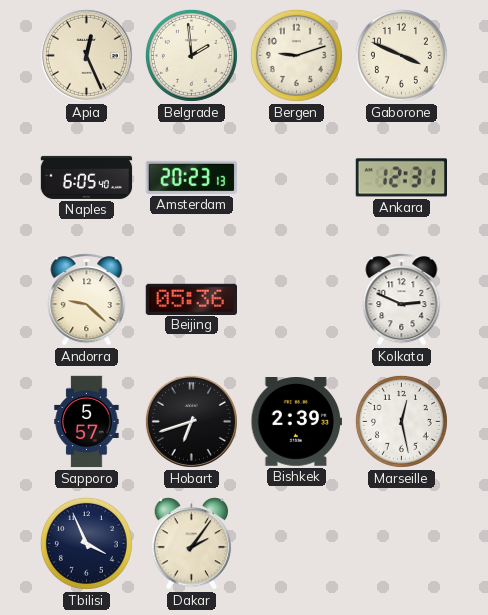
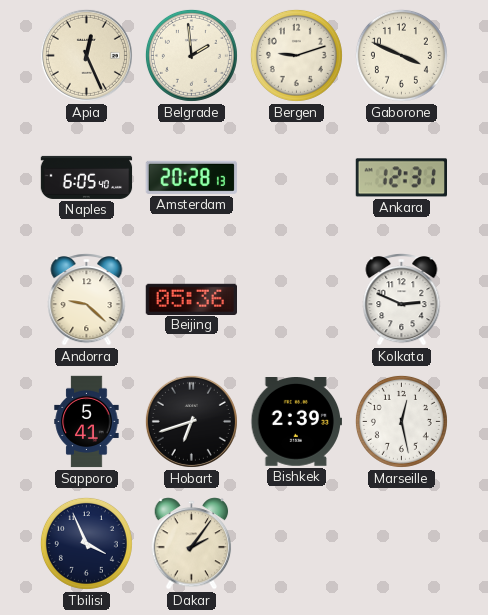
Amsterdam: 20:23 -> 20:28 (191, 177)
Sapporo: 5:57 -> 5:41 (87, 422)
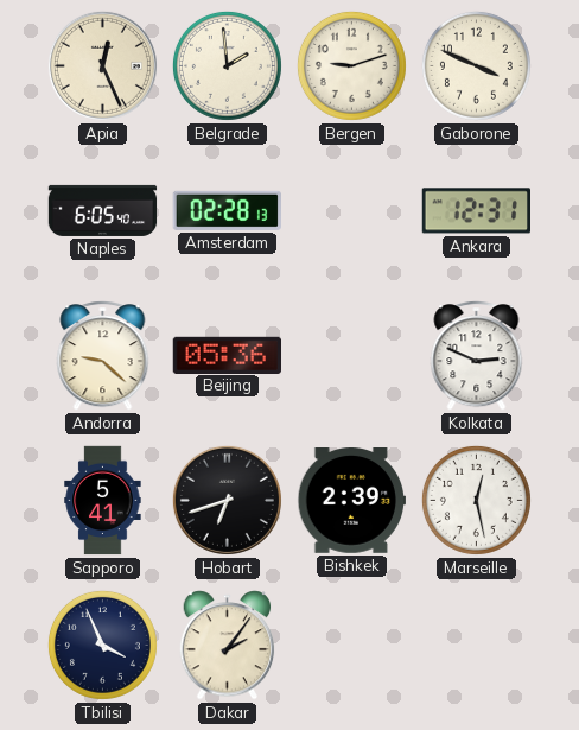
Amsterdam: 20:28 -> 02:28 (227, 210)
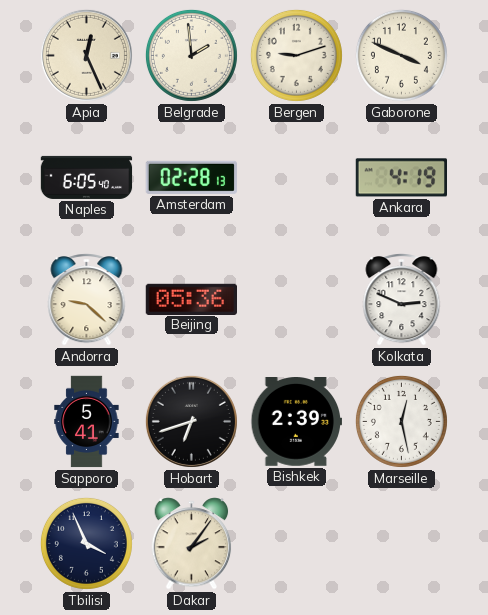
Ankara: 12:31 -> 4:19 (401, 178)
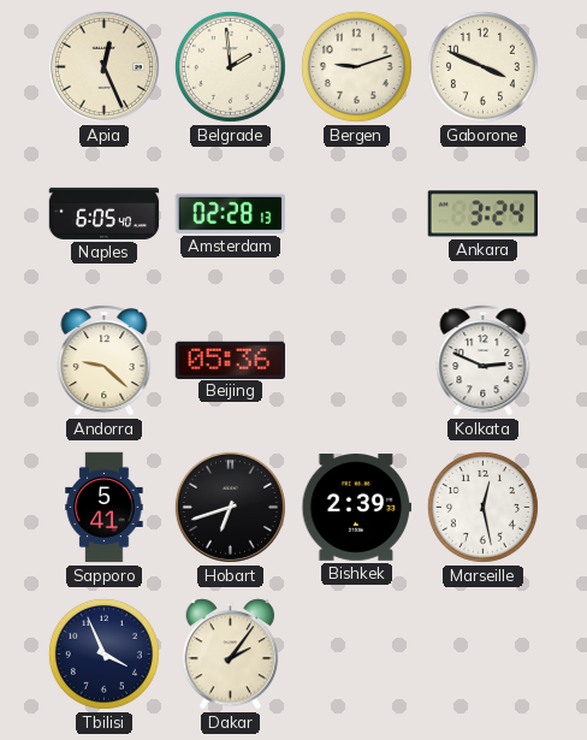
Ankara: 4:19 -> 3:24 (482, 214)
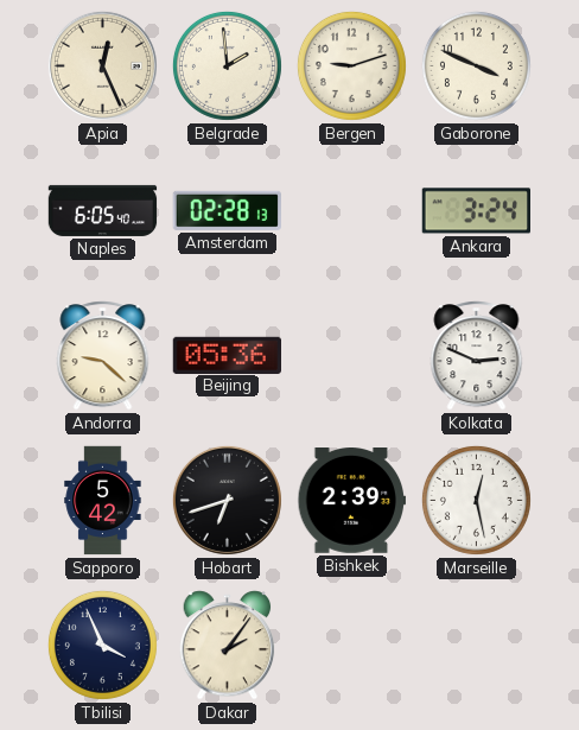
Sapporo: 5:41 -> 5:42 (103, 501)
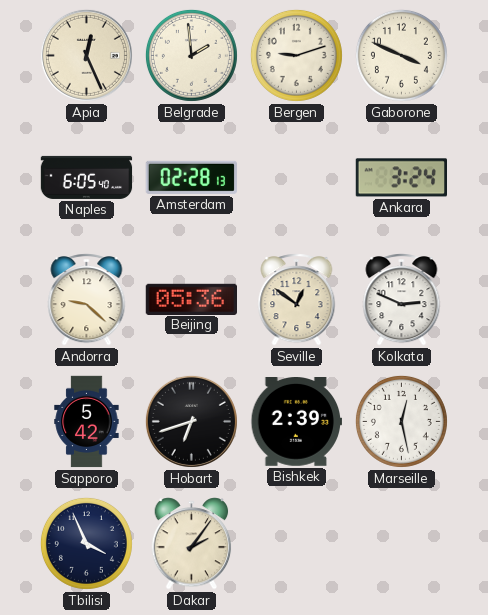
Seville: none -> 12:51 (297, 300)
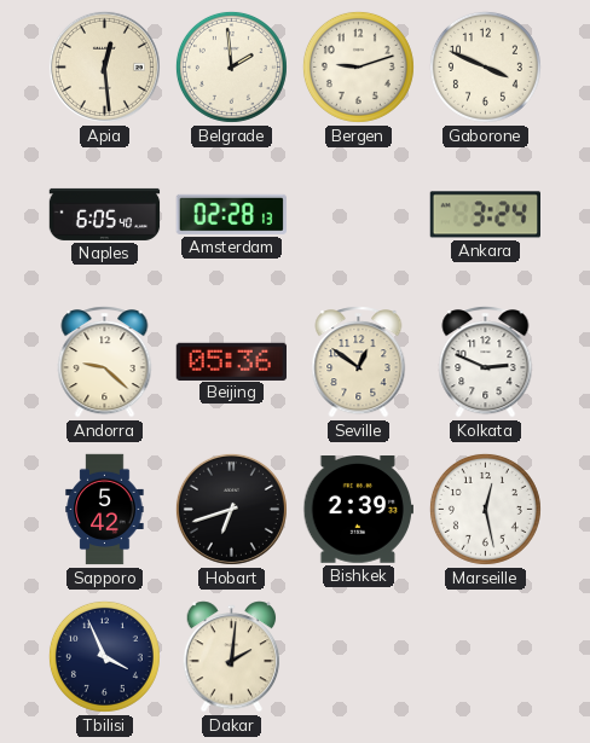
Apia: 12:26 -> 12:29 (104, 66)
Dakar: 2:06 -> 2:01 (232, 657)
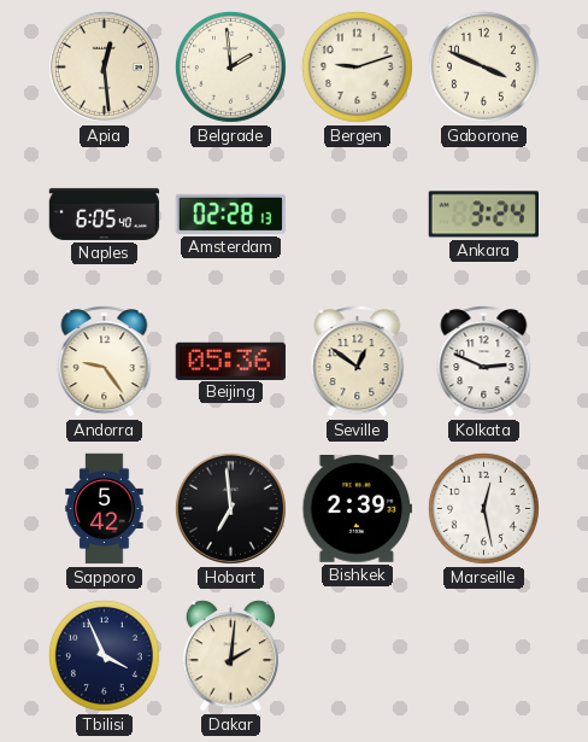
Andorra: 9:22 -> 9:24 (105, 362)
Hobart: 6:42 -> 6:59 (230, 508)
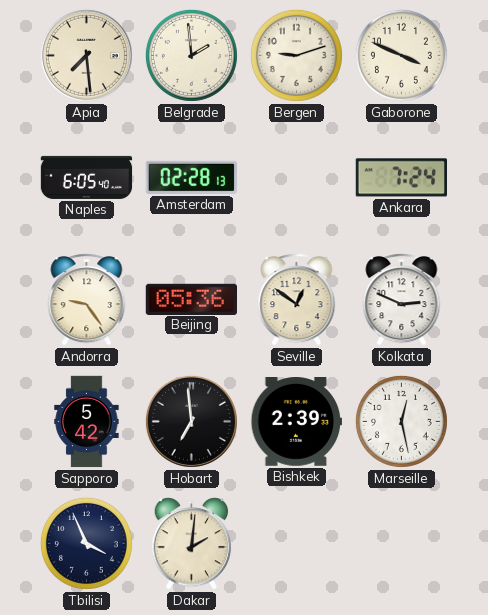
Apia: 12:29 -> 7:29 (86, 55)
Ankara: 3:24 -> 7:24 (401, 178)
